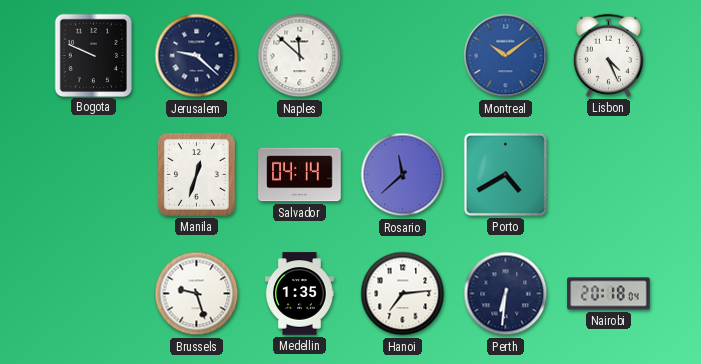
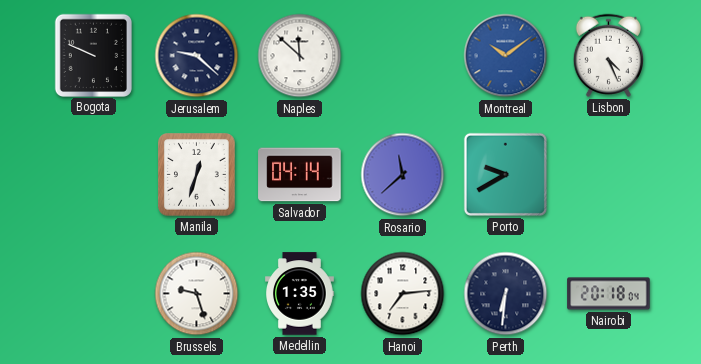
Porto: 4:40 -> 9:40 (505, 174)
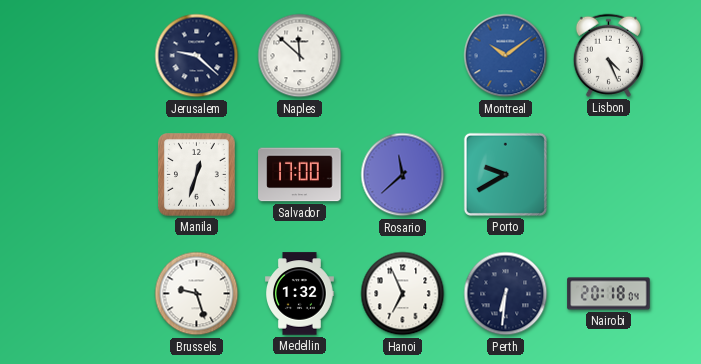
Bogota: 9:49 -> none (93, 55)
Salvador: 04:14 -> 17:00 (300, 175)
Medellin: 1:35 -> 1:32 (300, 294)
Hanoi: 7:14 -> 6:56 (403, 294)
